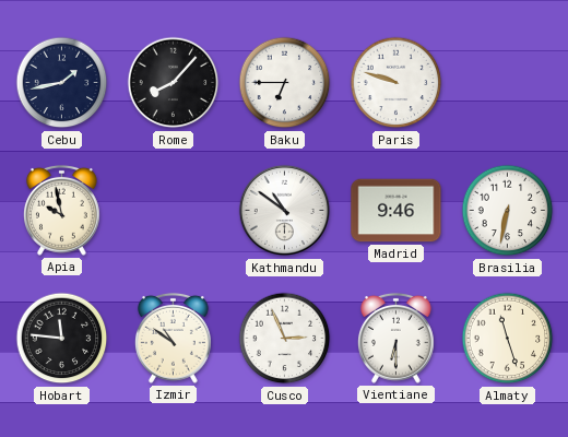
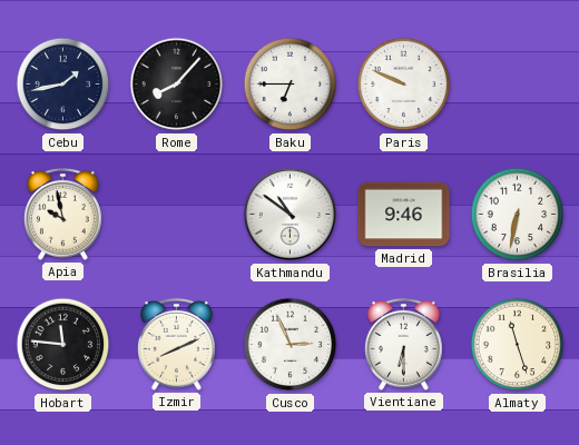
Paris: 9:48 -> 9:49 (404, 85)
Izmir: 10:51 -> 8:11 (176, 344)
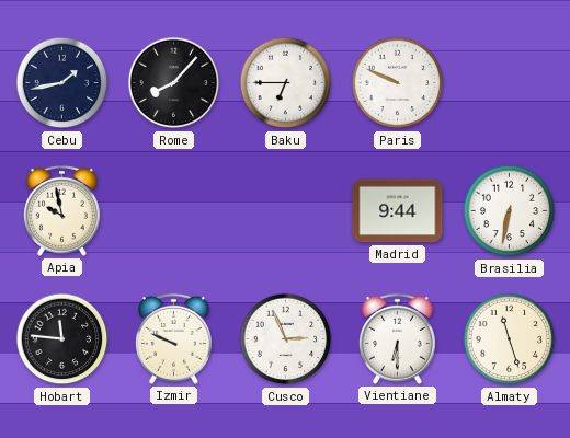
Kathmandu: 10:51 -> none (291, 215)
Madrid: 9:46 -> 9:44 (398, 211)
Izmir: 8:11 -> 9:49 (173, 338)
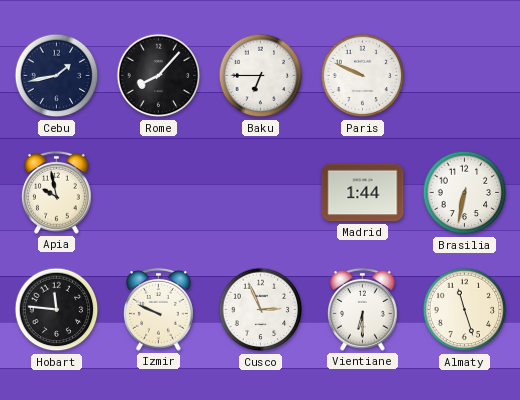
Madrid: 9:44 -> 1:44 (363, 193)
